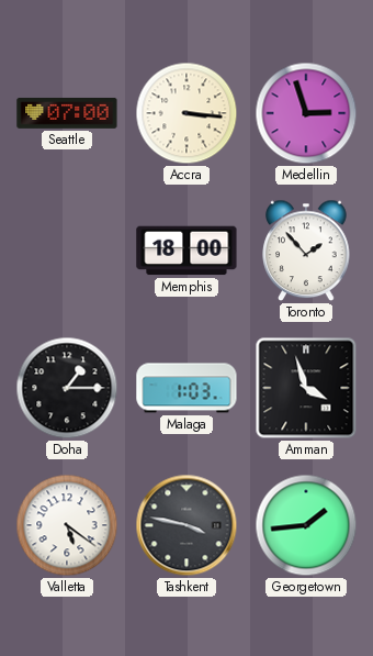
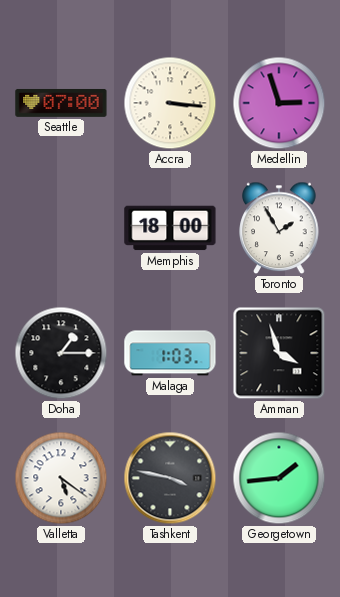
Toronto: 1:53 -> 1:55 (279, 228)
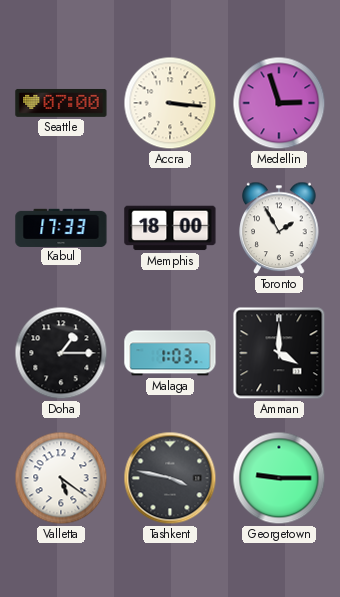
Kabul: none -> 17:33 (61, 227)
Amman: 3:57 -> 4:00 (279, 353)
Georgetown: 1:44 -> 9:15 (279, 478)
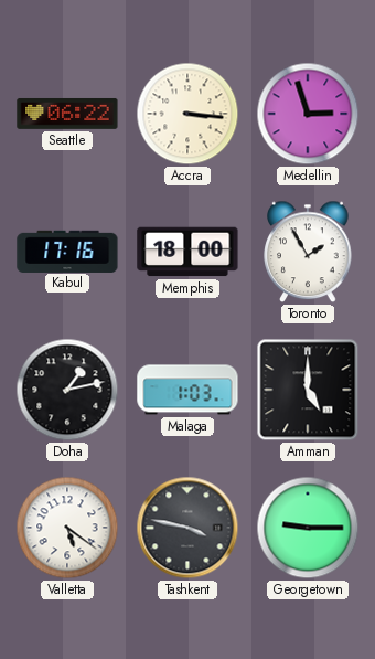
Seattle: 07:00 -> 06:22 (67, 114)
Kabul: 17:33 -> 17:16 (67, 251)
Doha: 1:15 -> 1:13 (67, 390)
Amman: 4:00 -> 5:00 (308, 390)
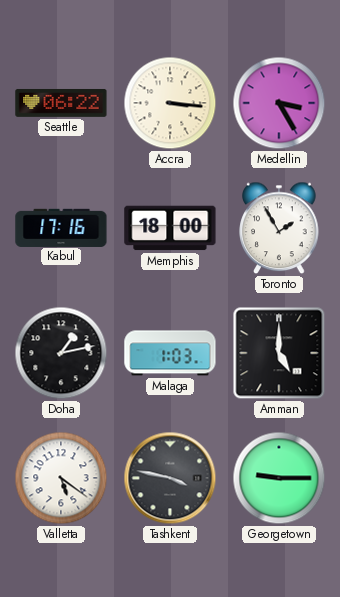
Medellin: 2:57 -> 3:25 (279, 103)
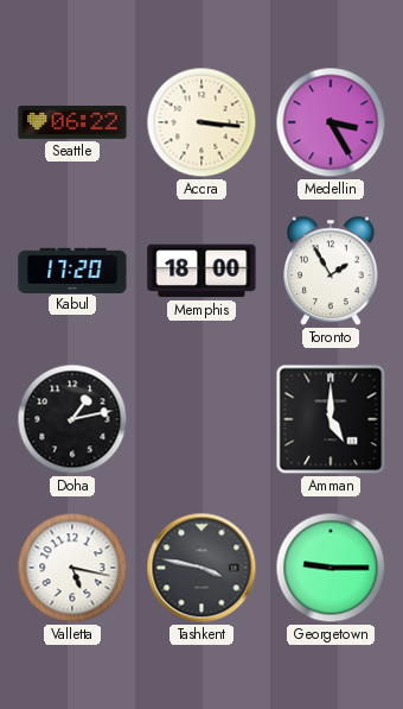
Kabul: 17:16 -> 17:20 (72, 270)
Malaga: 1:03 -> none (170, 353)
Valletta: 5:21 -> 5:17 (72, 568)
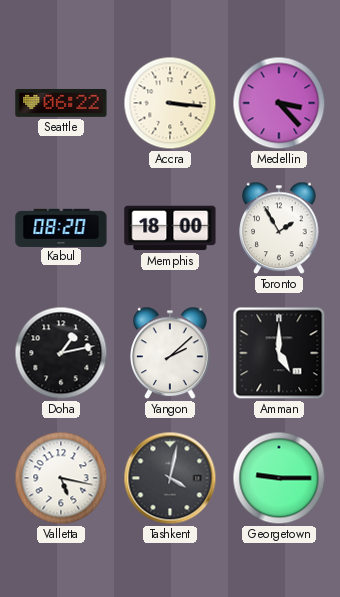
Medellin: 3:25 -> 3:23 (279, 103)
Kabul: 17:20 -> 08:20 (61, 227)
Yangon: none -> 2:08 (170, 353)
Tashkent: 3:47 -> 4:02 (170, 478)
